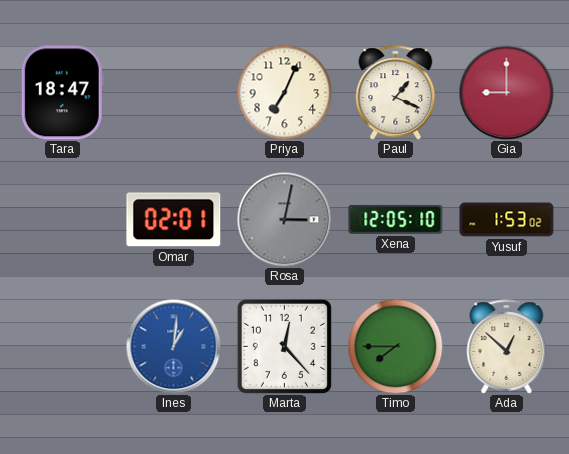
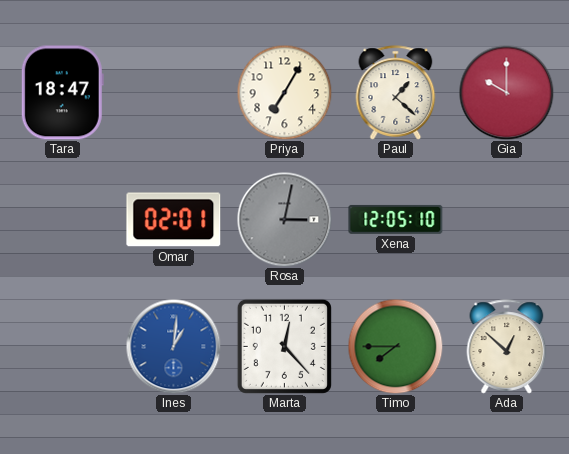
Priya: 7:04 -> 7:05 (284, 92)
Paul: 1:19 -> 1:22 (396, 93)
Gia: 9:00 -> 10:00 (506, 92)
Yusuf: 1:53 -> none (507, 220)
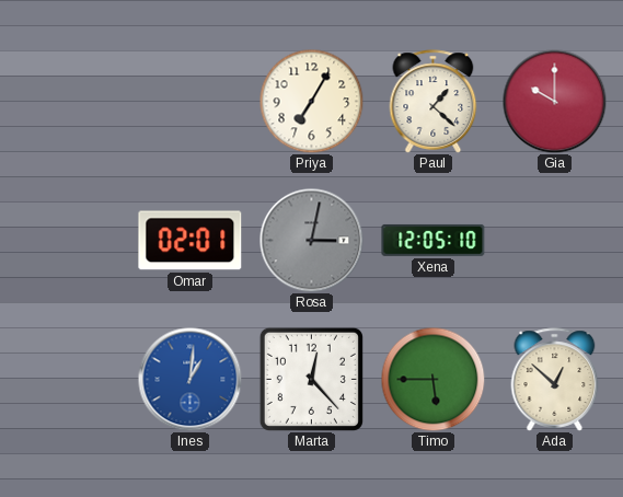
Tara: 18:47 -> none (62, 93)
Timo: 7:45 -> 5:45 (432, 379)
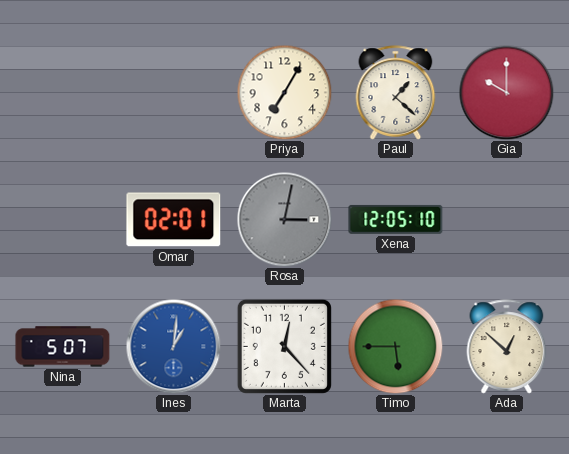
Nina: none -> 5:07 (63, 347)
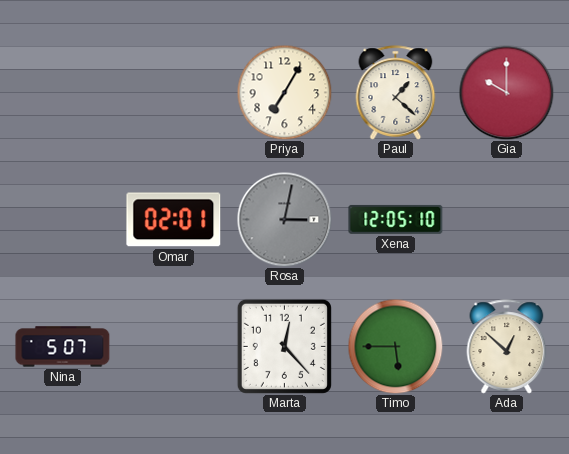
Ines: 1:01 -> none (173, 346)
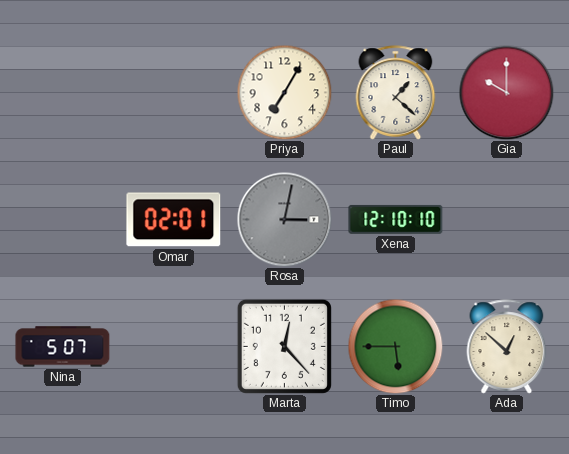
Xena: 12:05 -> 12:10 (396, 219)
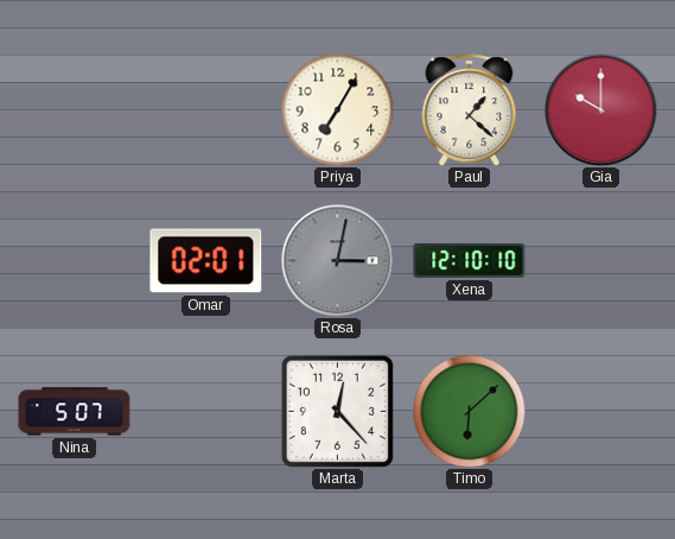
Timo: 5:45 -> 6:08 (469, 411)
Ada: 12:52 -> none (507, 347)
